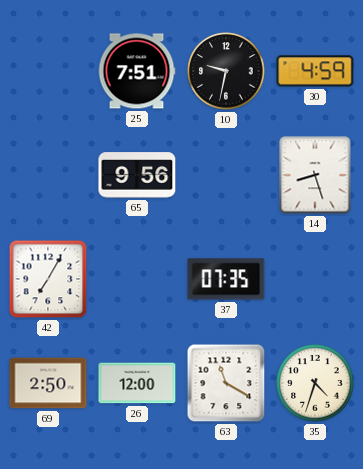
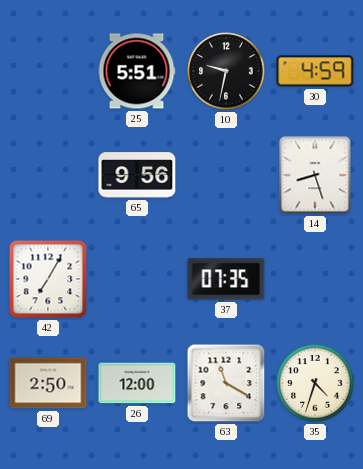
25: 7:51 -> 5:51 (137, 71)
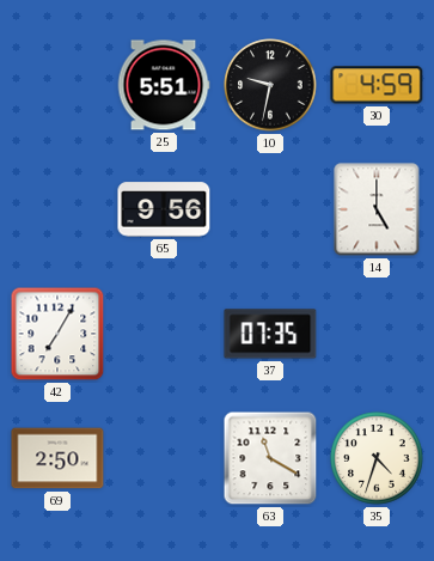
14: 8:27 -> 5:00 (377, 209)
26: 12:00 -> none (137, 383)
